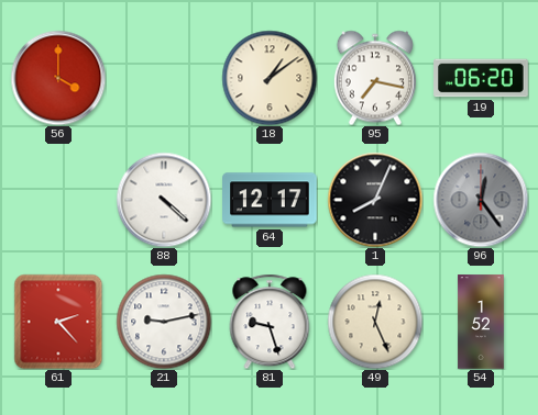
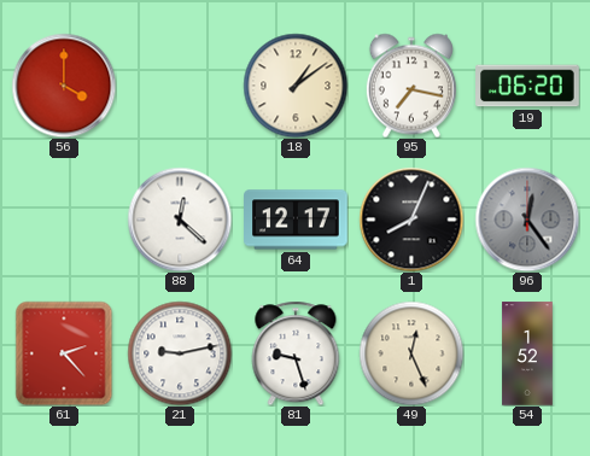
88: 4:22 -> 12:22 (180, 220)
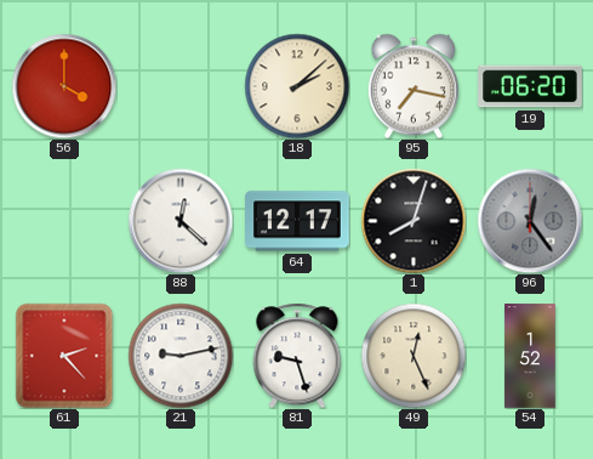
18: 1:09 -> 2:08 (297, 86)
1: 8:04 -> 8:03 (414, 221)
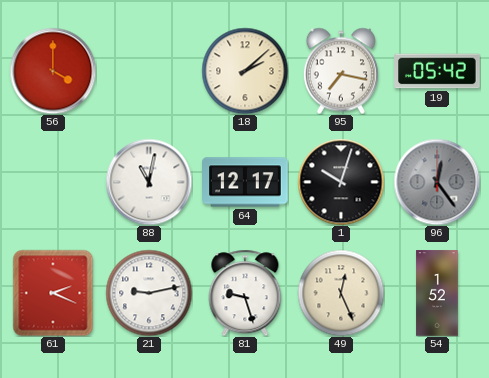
19: 06:20 -> 05:42 (437, 71)
88: 12:22 -> 11:02 (149, 182)
1: 8:03 -> 10:03 (341, 182)
61: 2:23 -> 2:19 (53, 293)
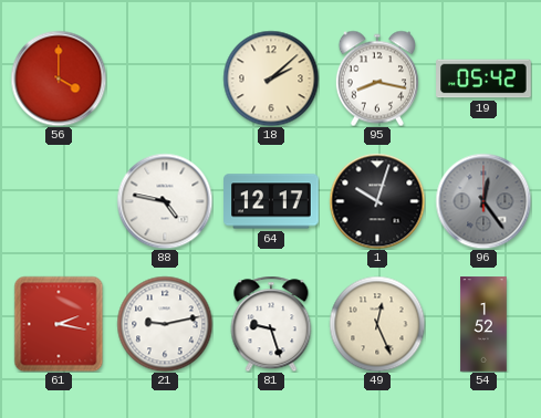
95: 7:17 -> 8:17 (377, 79)
88: 11:02 -> 4:47 (165, 201)
61: 2:19 -> 2:17 (59, 324)
